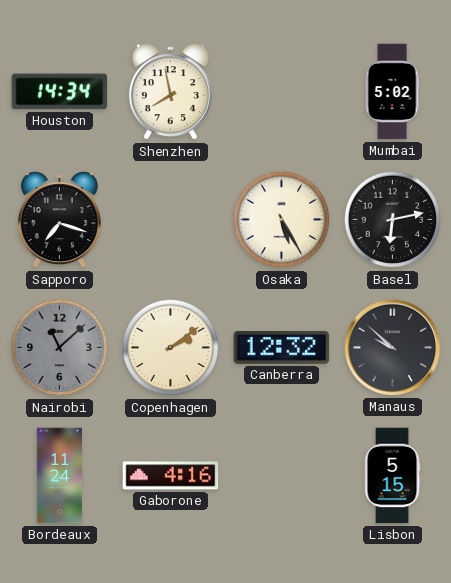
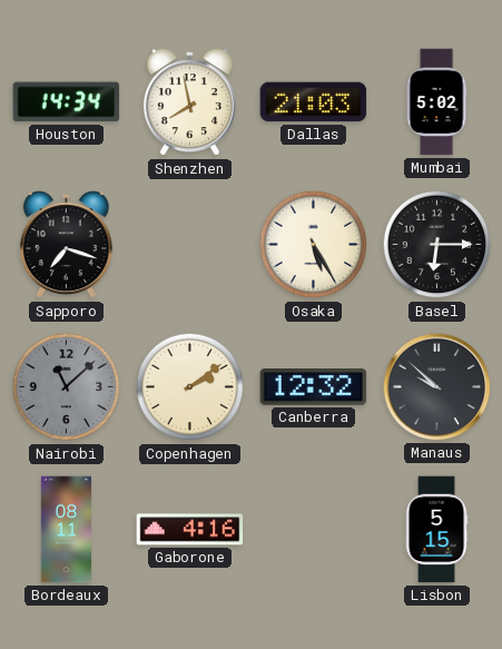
Dallas: none -> 21:03 (314, 102)
Basel: 6:13 -> 6:15 (437, 245)
Bordeaux: 11:24 -> 08:11 (66, 530)
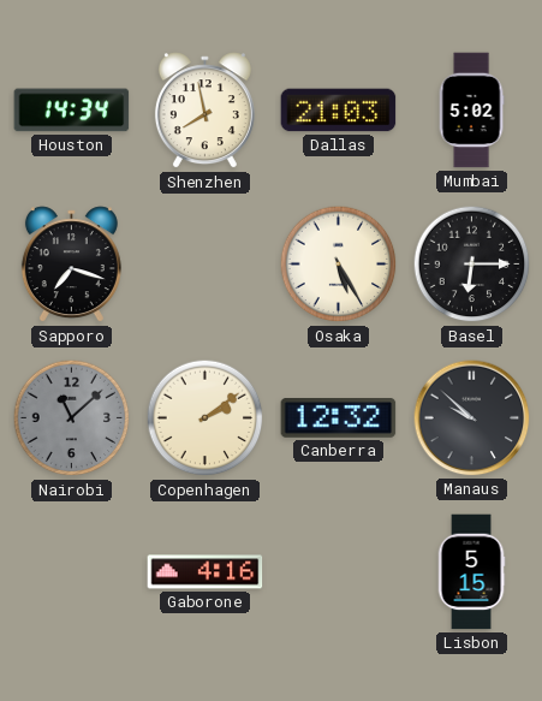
Bordeaux: 08:11 -> none (66, 530)
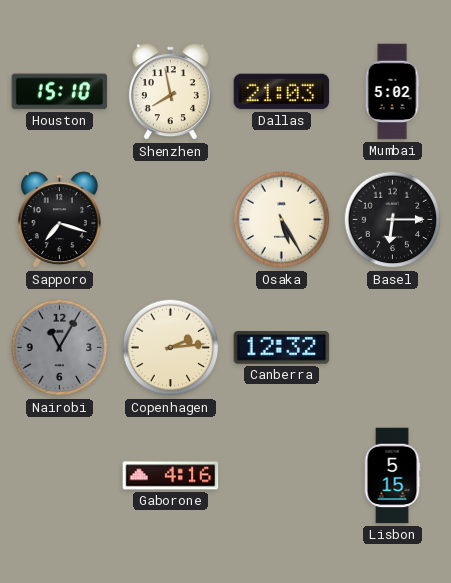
Houston: 14:34 -> 15:10 (60, 92)
Nairobi: 11:08 -> 11:05 (60, 348)
Copenhagen: 2:09 -> 2:14 (171, 348)
Manaus: 9:52 -> none (472, 418)
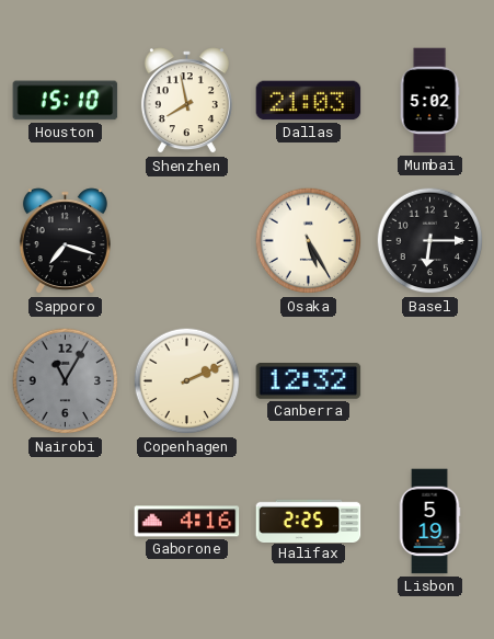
Copenhagen: 2:14 -> 2:11 (187, 381)
Halifax: none -> 2:25 (309, 521)
Lisbon: 5:15 -> 5:19 (429, 522)
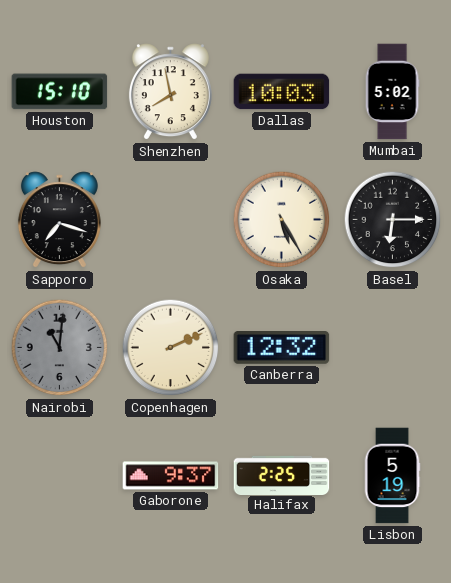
Dallas: 21:03 -> 10:03 (282, 92)
Nairobi: 11:05 -> 11:01 (60, 348)
Gaborone: 4:16 -> 9:37 (171, 476)
